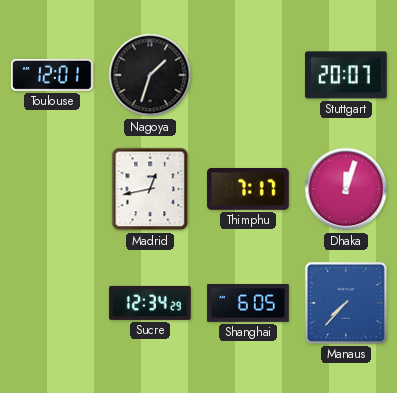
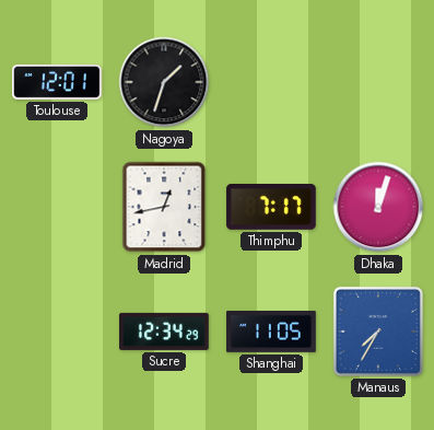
Stuttgart: 20:07 -> none (347, 75)
Shanghai: 6:05 -> 11:05 (271, 333)
Manaus: 7:37 -> 7:35 (378, 332)
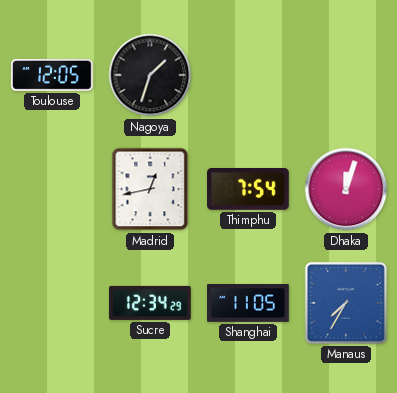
Toulouse: 12:01 -> 12:05 (52, 75)
Thimphu: 7:17 -> 7:54 (248, 190)
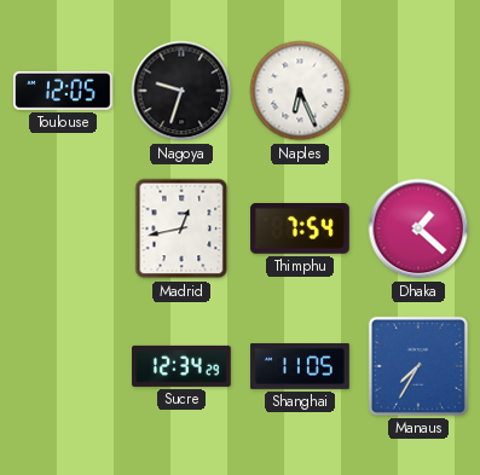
Nagoya: 1:33 -> 9:33 (181, 91)
Naples: none -> 6:26 (300, 91)
Dhaka: 12:03 -> 1:22 (418, 228)
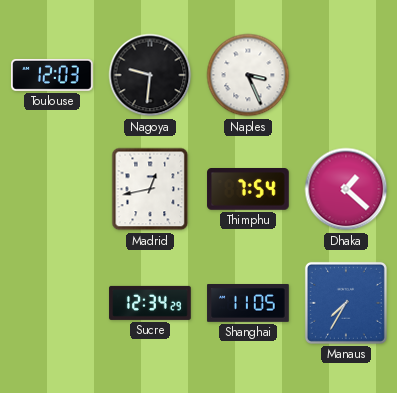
Toulouse: 12:05 -> 12:03 (52, 75)
Nagoya: 9:33 -> 9:31 (150, 75)
Naples: 6:26 -> 3:26 (248, 75)
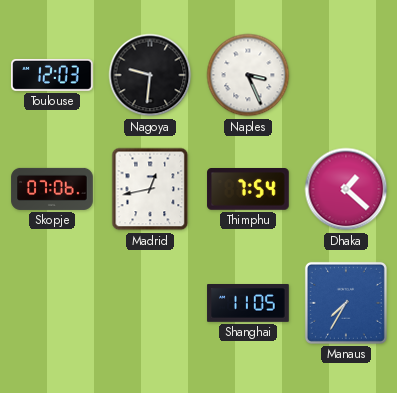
Skopje: none -> 07:06 (52, 189)
Sucre: 12:34 -> none (150, 303)
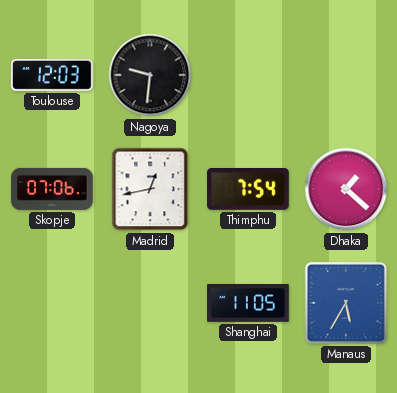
Naples: 3:26 -> none (248, 75)
Manaus: 7:35 -> 5:35 (346, 303)
